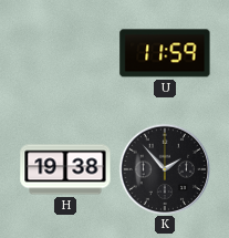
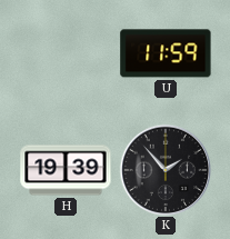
H: 19:38 -> 19:39 (66, 170)
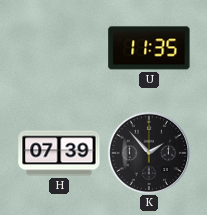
U: 11:59 -> 11:35 (149, 48)
H: 19:39 -> 07:39 (59, 153)
